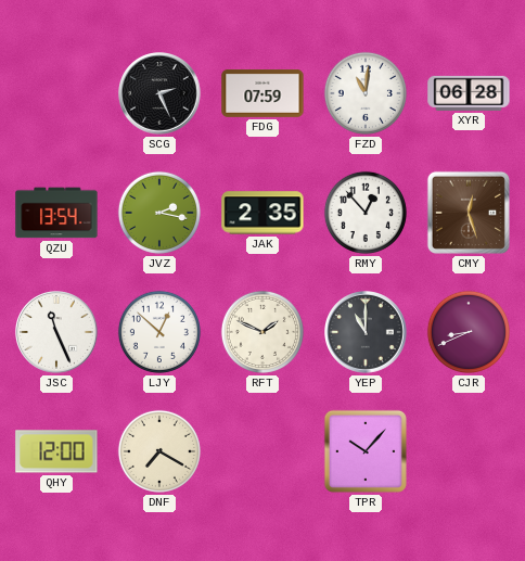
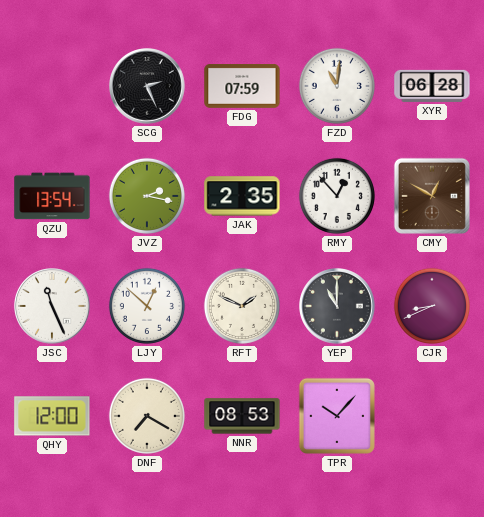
CMY: 12:27 -> 12:50 (432, 196)
NNR: none -> 08:53 (242, 416)
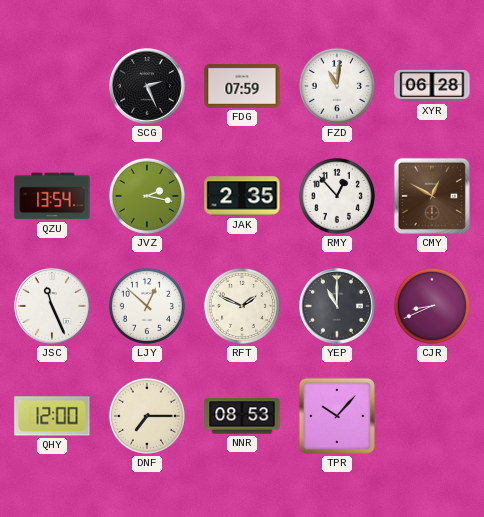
DNF: 7:20 -> 7:15 (147, 416)
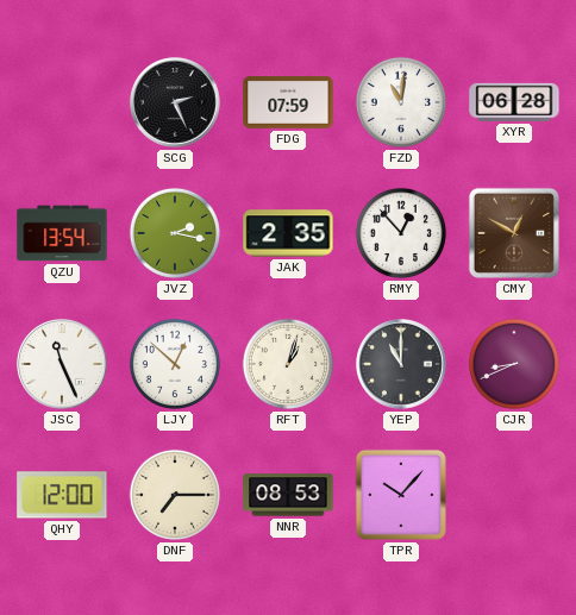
RFT: 1:49 -> 1:03 (288, 364)
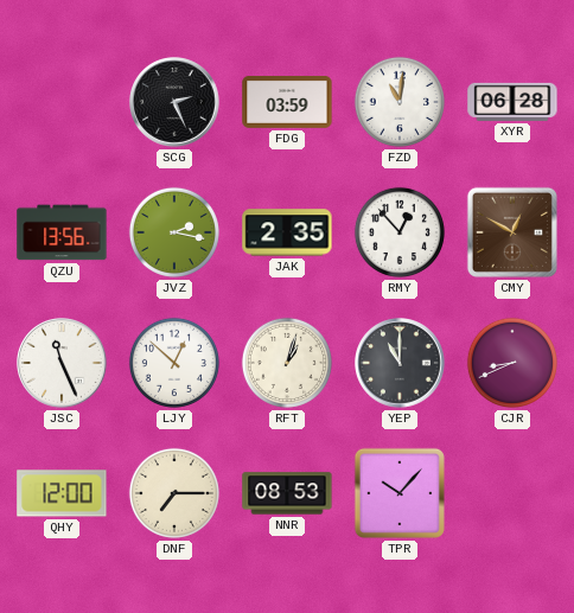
FDG: 07:59 -> 03:59 (287, 103)
QZU: 13:54 -> 13:56 (62, 232)
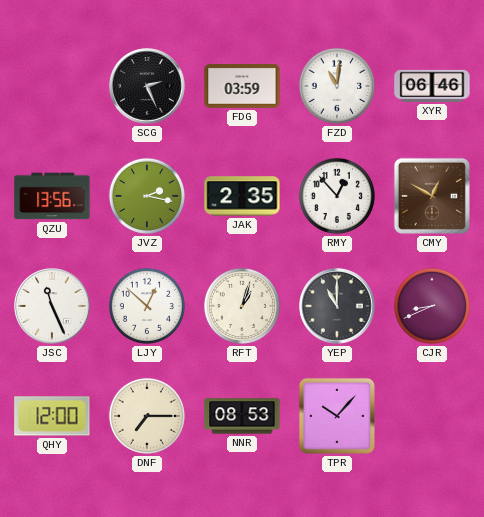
XYR: 06:28 -> 06:46 (432, 86)
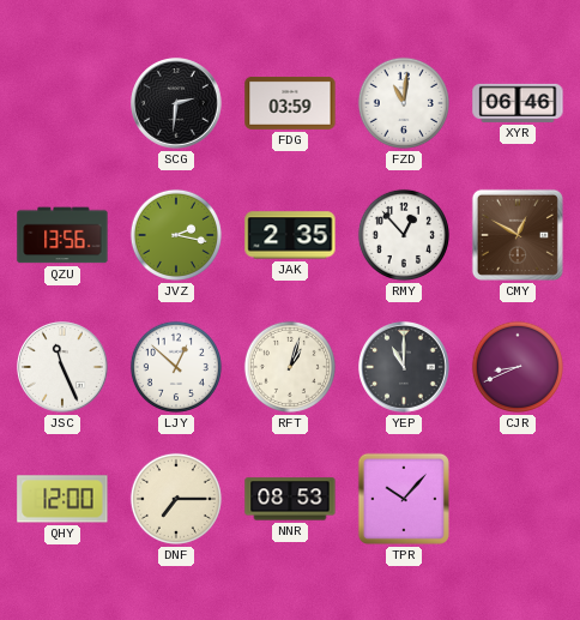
SCG: 2:26 -> 2:31 (177, 104)
